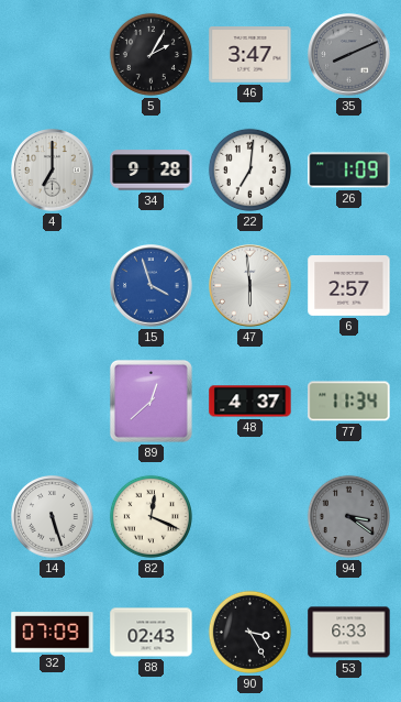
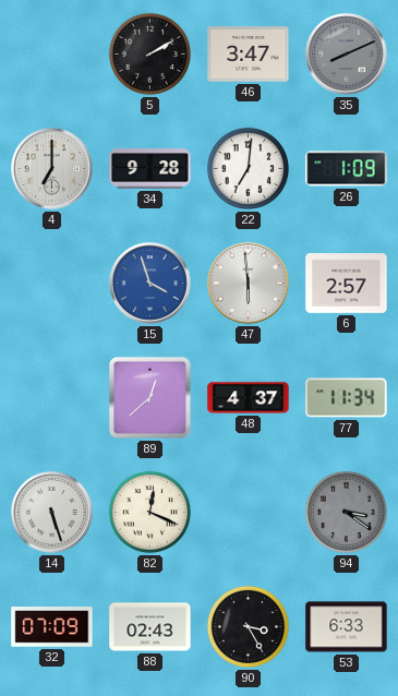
5: 2:05 -> 2:10 (149, 53)
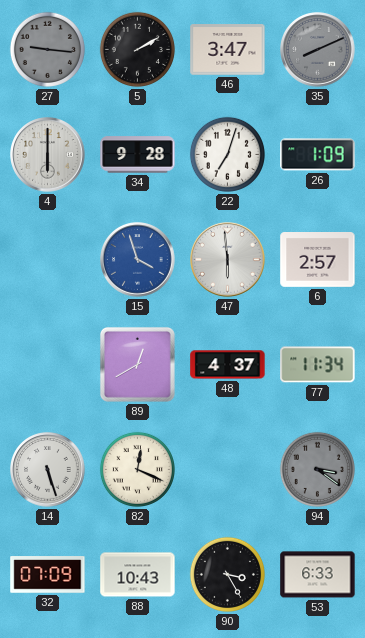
27: none -> 9:16 (47, 49)
4: 7:00 -> 6:00 (48, 155)
22: 7:01 -> 7:03 (227, 154)
89: 12:38 -> 12:40 (137, 364)
88: 02:43 -> 10:43 (138, 575)
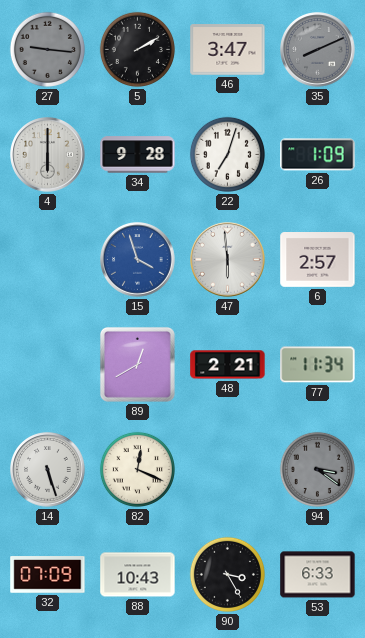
48: 4:37 -> 2:21 (228, 365)
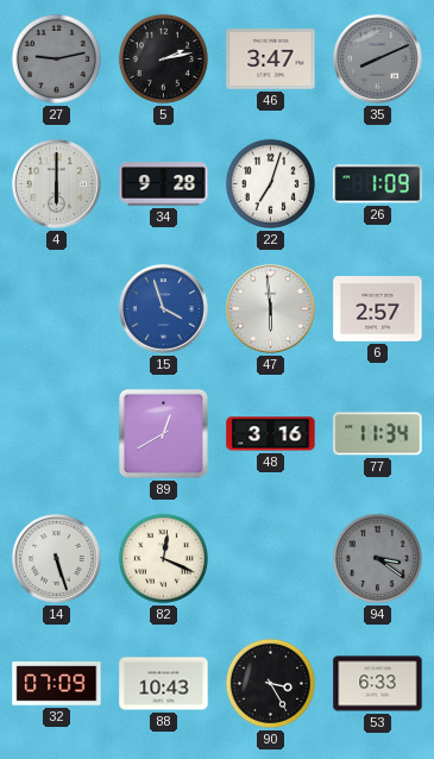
27: 9:16 -> 9:13 (56, 58)
5: 2:10 -> 2:13 (163, 58)
48: 2:21 -> 3:16 (271, 434)
